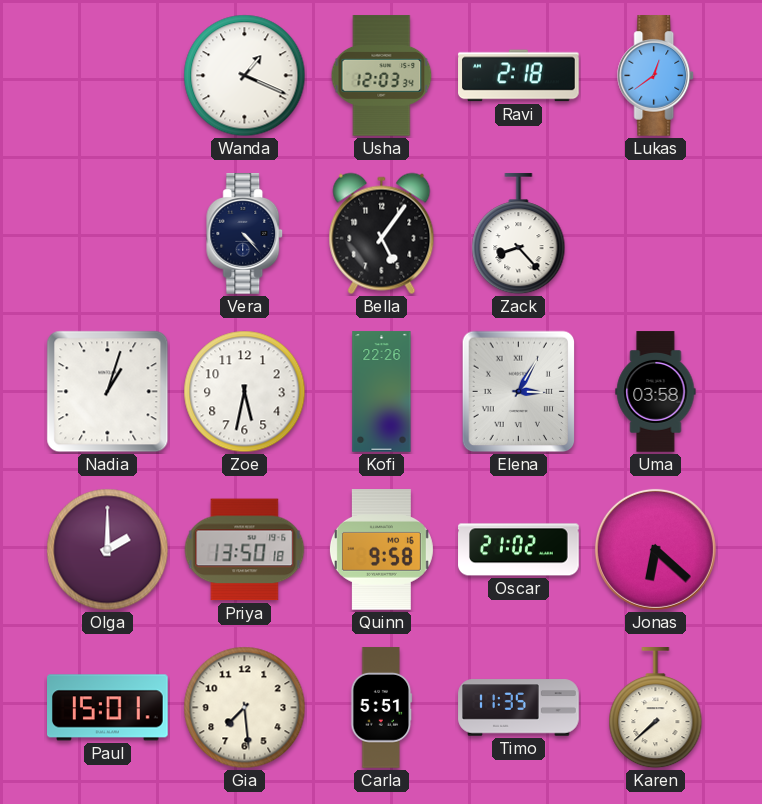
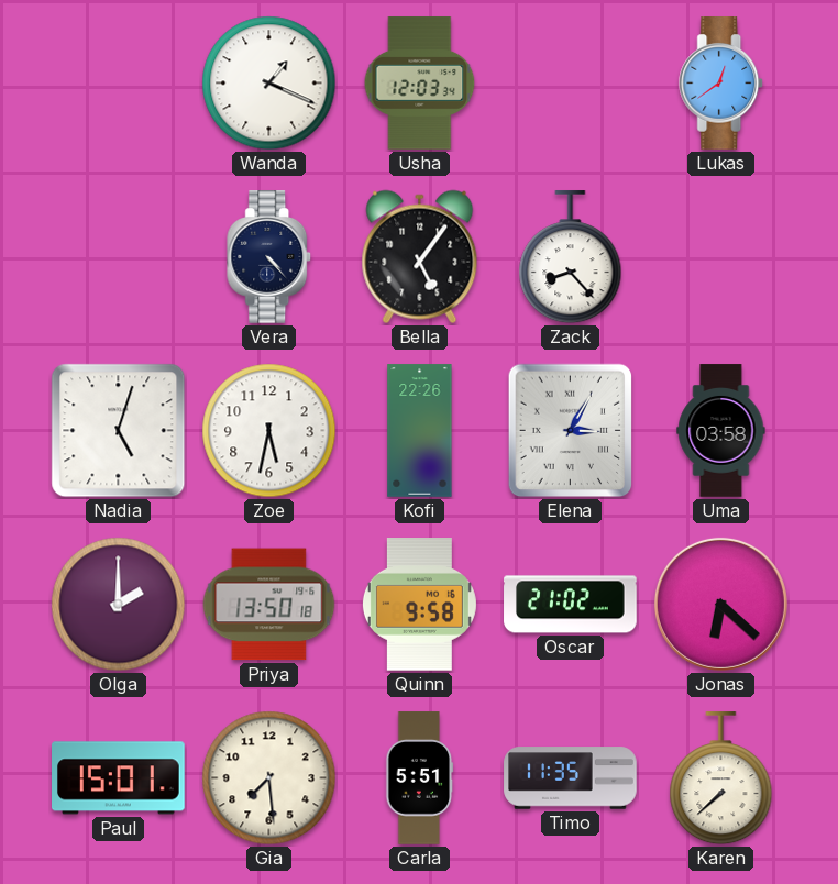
Ravi: 2:18 -> none (519, 76)
Nadia: 1:03 -> 5:03 (119, 431)
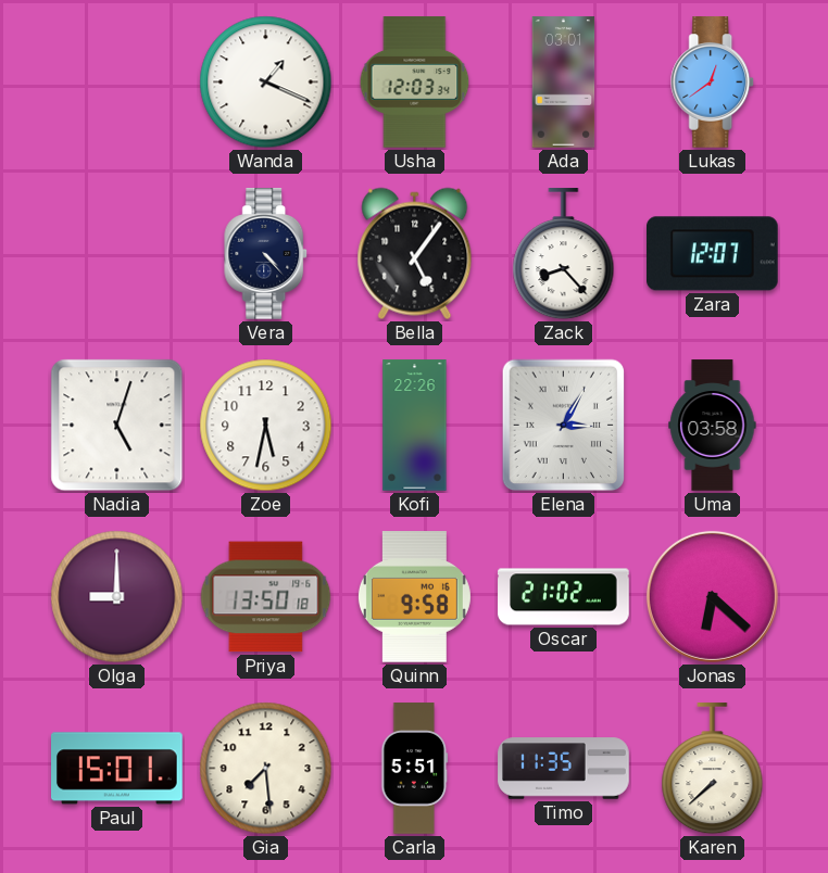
Ada: none -> 03:01 (564, 83)
Zara: none -> 12:07 (713, 254)
Olga: 2:00 -> 9:00 (117, 597)
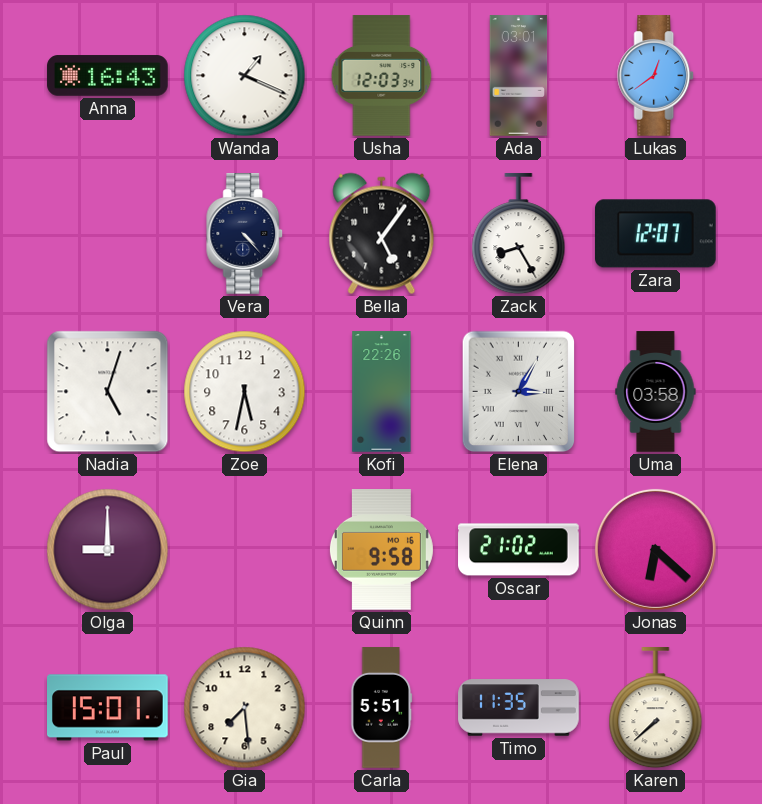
Anna: none -> 16:43 (108, 76)
Zack: 8:23 -> 8:25 (519, 234)
Priya: 13:50 -> none (266, 597)
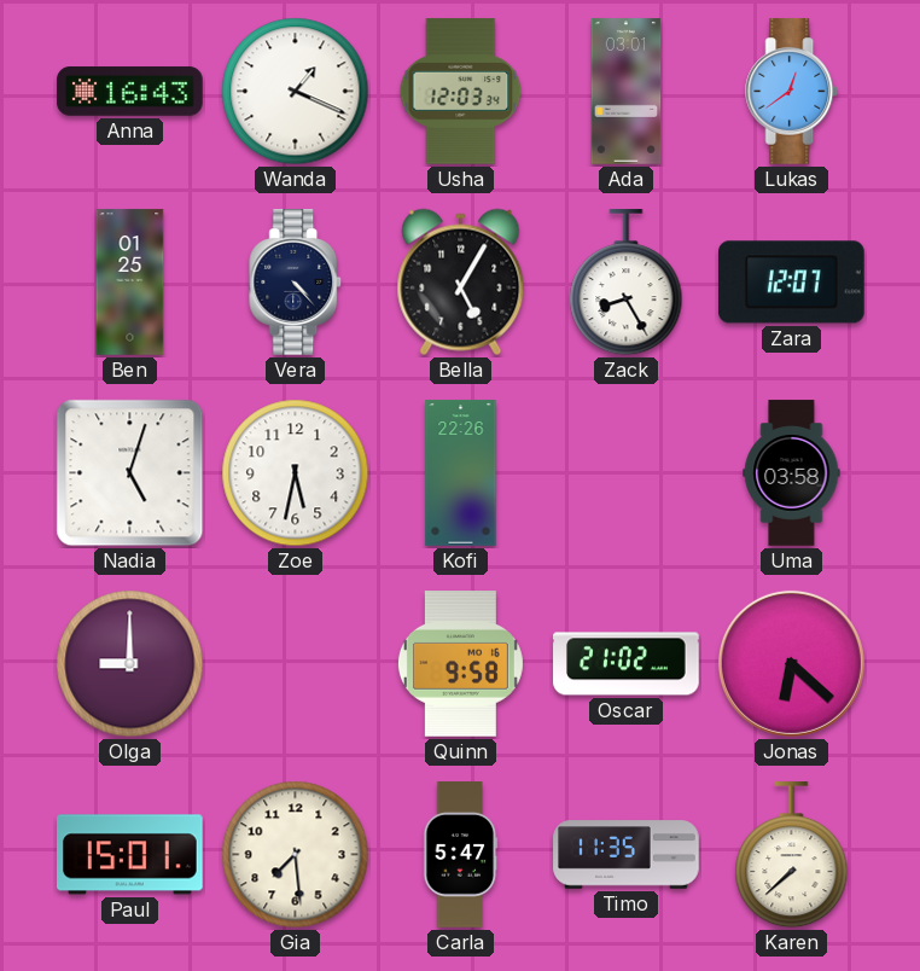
Ben: none -> 01:25 (130, 283)
Bella: 5:06 -> 5:05 (461, 283)
Elena: 3:05 -> none (519, 392)
Carla: 5:51 -> 5:47 (461, 855)
